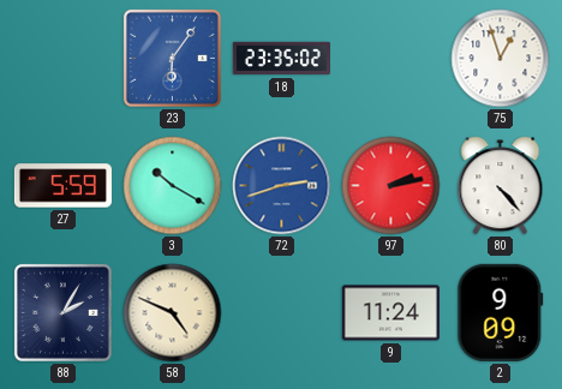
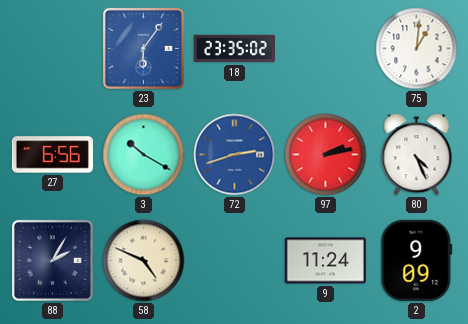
75: 12:57 -> 1:01 (417, 49)
27: 5:59 -> 6:56 (52, 155)
80: 4:23 -> 4:26 (417, 155)
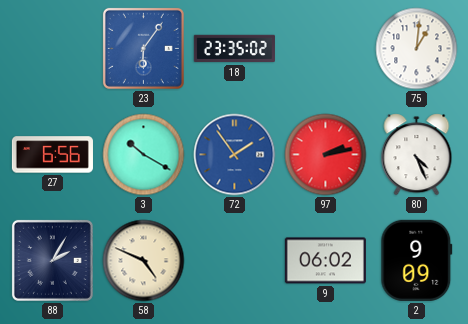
72: 2:42 -> 1:54 (235, 155)
9: 11:24 -> 06:02 (325, 261)
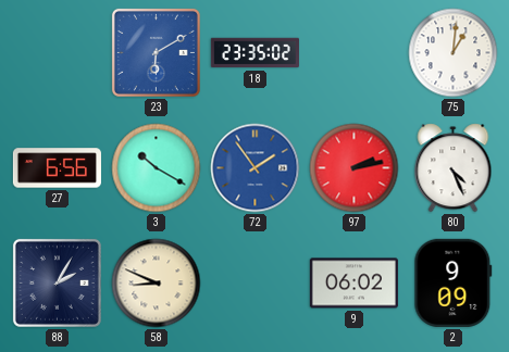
23: 6:06 -> 6:10 (156, 52)
58: 4:49 -> 8:49 (157, 284)
